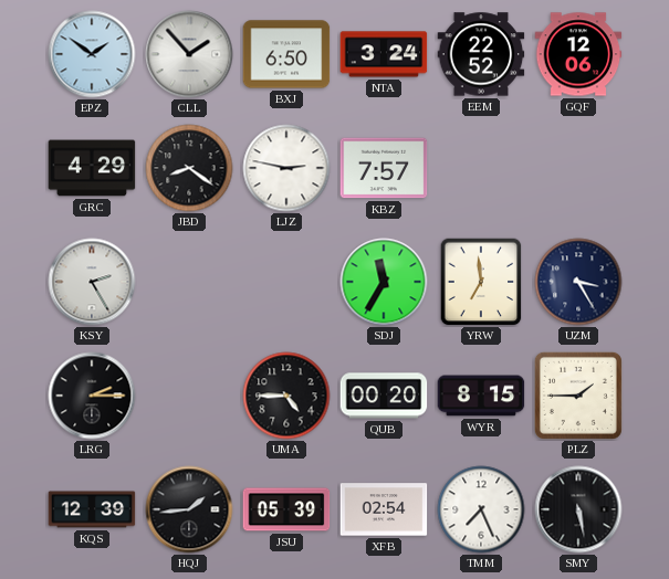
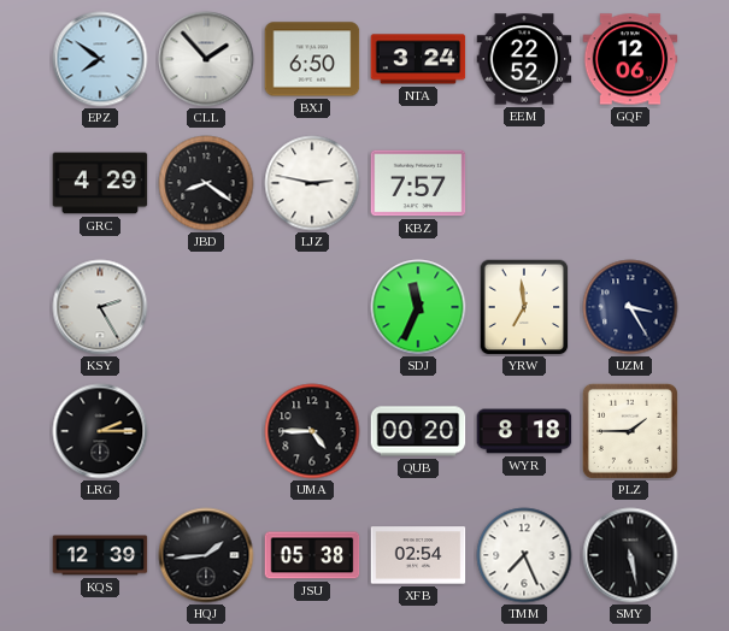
EPZ: 1:51 -> 7:51 (100, 59)
SDJ: 11:35 -> 11:34 (418, 307)
WYR: 8:15 -> 8:18 (524, 431)
JSU: 05:39 -> 05:38 (312, 555)
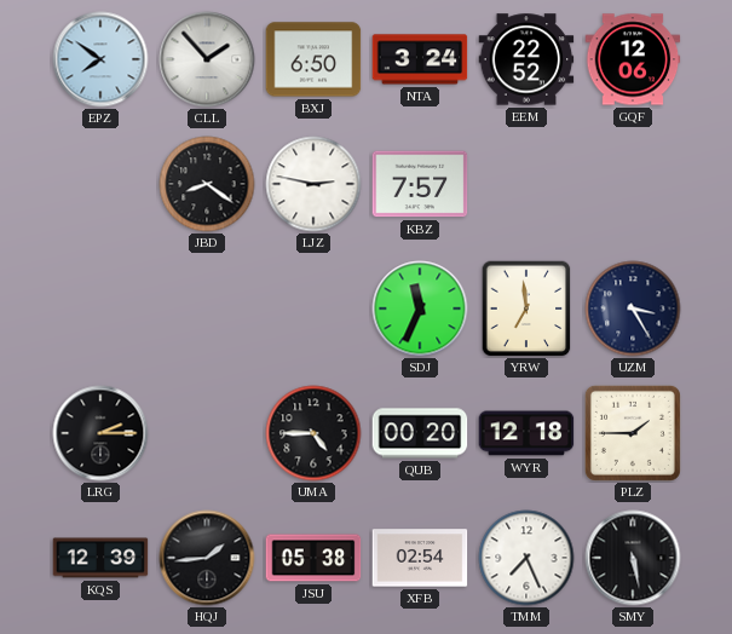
GRC: 4:29 -> none (100, 183)
KSY: 2:25 -> none (100, 307)
WYR: 8:18 -> 12:18 (526, 433)
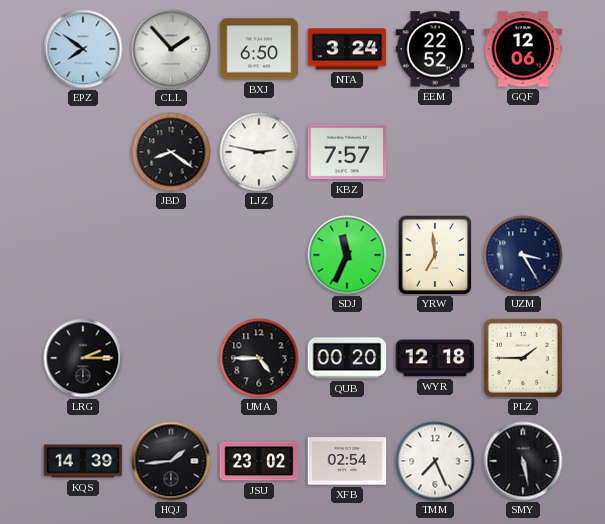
KQS: 12:39 -> 14:39 (83, 461)
JSU: 05:38 -> 23:02 (259, 461)
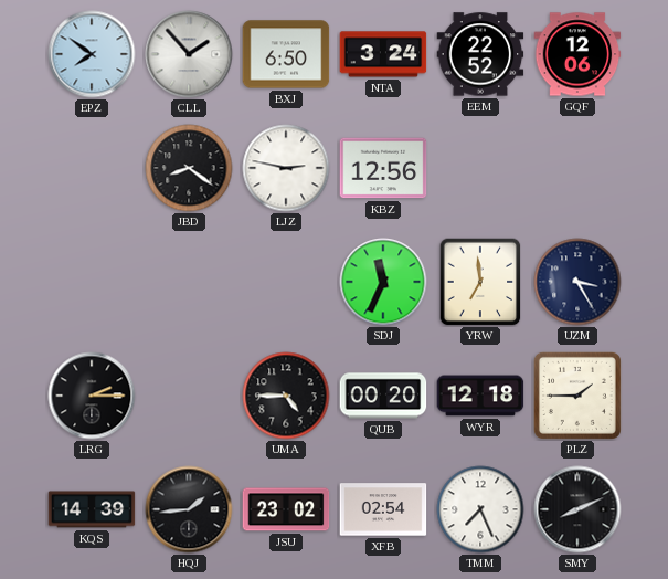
KBZ: 7:57 -> 12:56 (383, 168)
SMY: 5:28 -> 8:11 (577, 509)
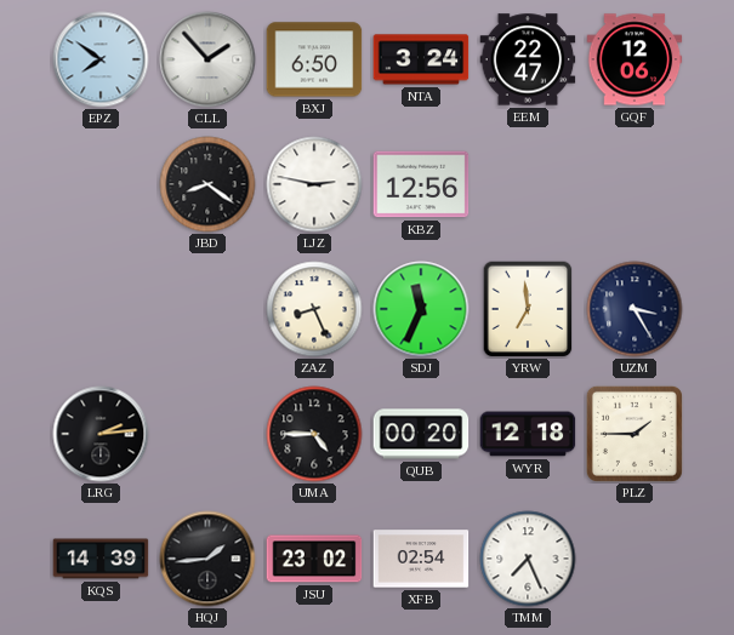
EEM: 22:52 -> 22:47 (528, 59)
ZAZ: none -> 8:26 (314, 309)
LRG: 2:15 -> 2:14 (101, 434)
SMY: 8:11 -> none (577, 509)
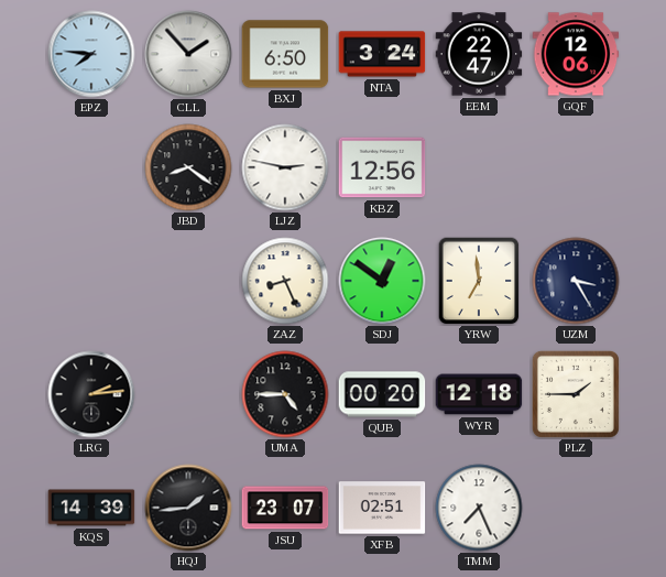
EPZ: 7:51 -> 7:46 (91, 54)
SDJ: 11:34 -> 12:51 (382, 281)
JSU: 23:02 -> 23:07 (285, 508)
XFB: 02:54 -> 02:51 (382, 508)
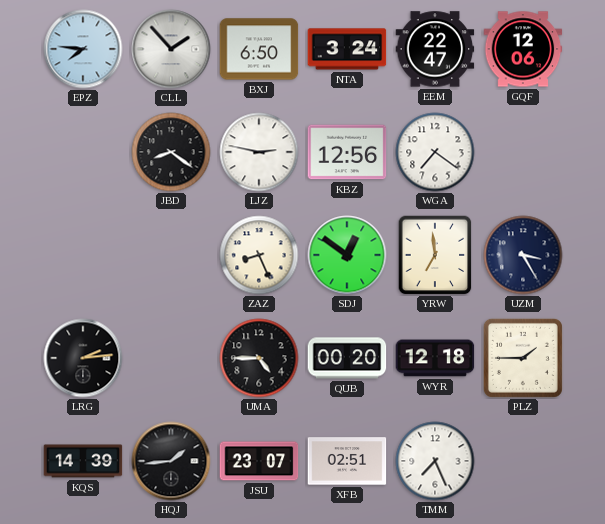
WGA: none -> 7:21 (435, 152)
